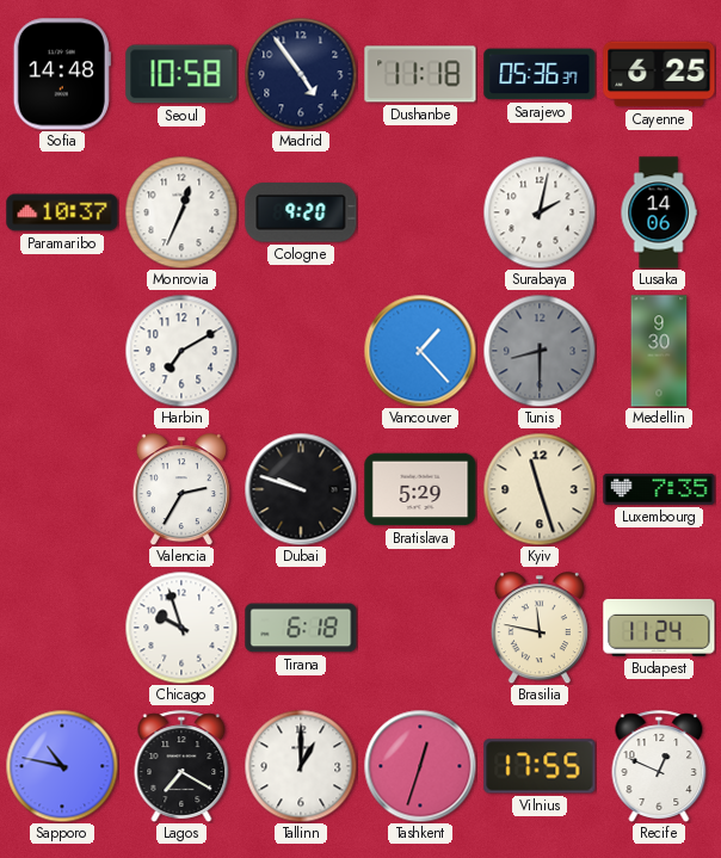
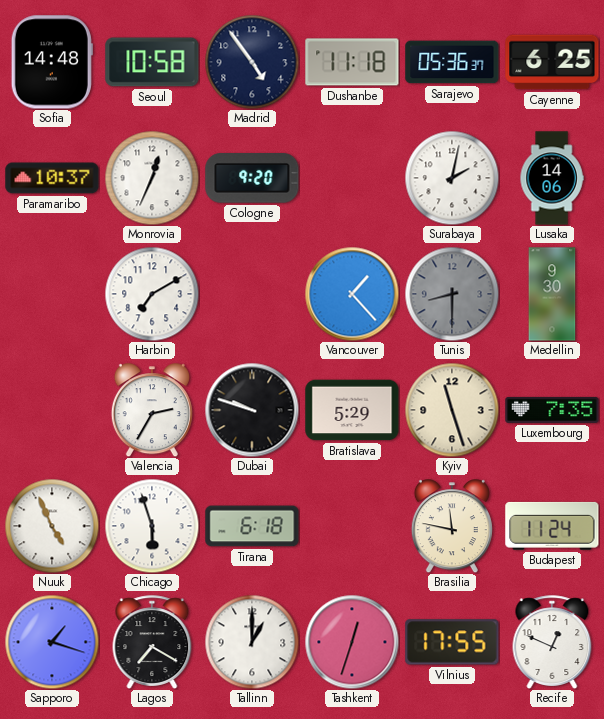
Nuuk: none -> 4:56 (52, 526)
Chicago: 9:57 -> 5:57 (152, 526)
Sapporo: 10:47 -> 1:18 (52, 642)
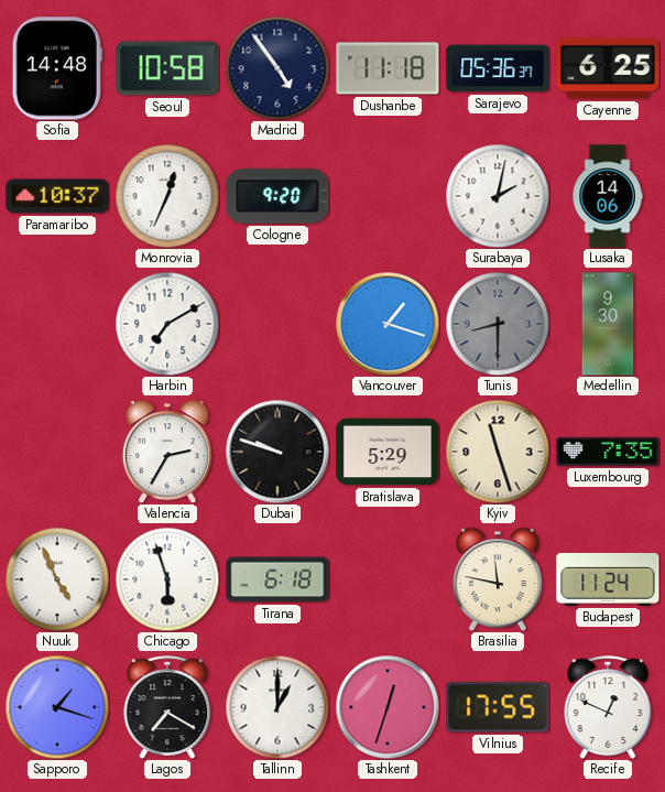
Vancouver: 1:23 -> 1:18 (388, 324)
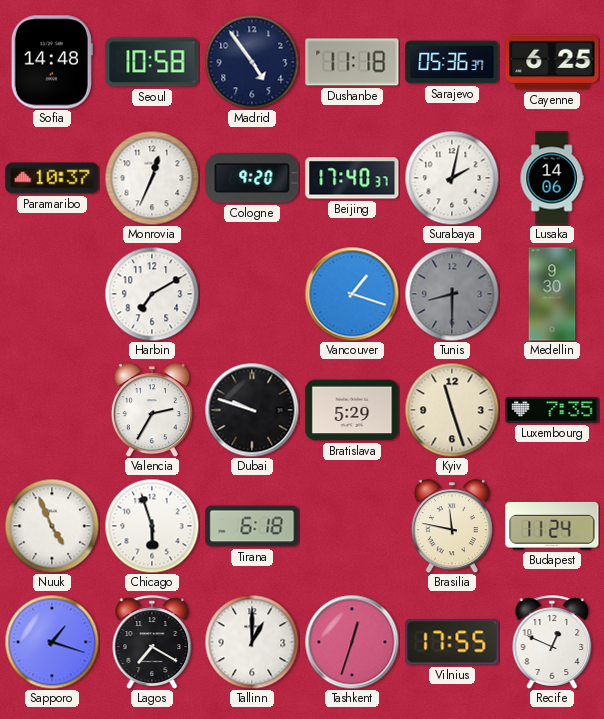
Beijing: none -> 17:40 (352, 178)
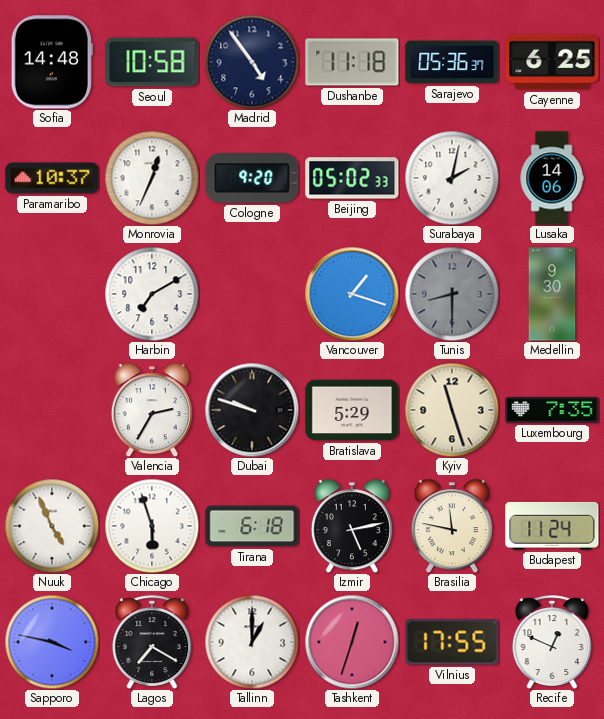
Beijing: 17:40 -> 05:02 (352, 178)
Izmir: none -> 5:13 (352, 526)
Sapporo: 1:18 -> 3:47 (52, 642)
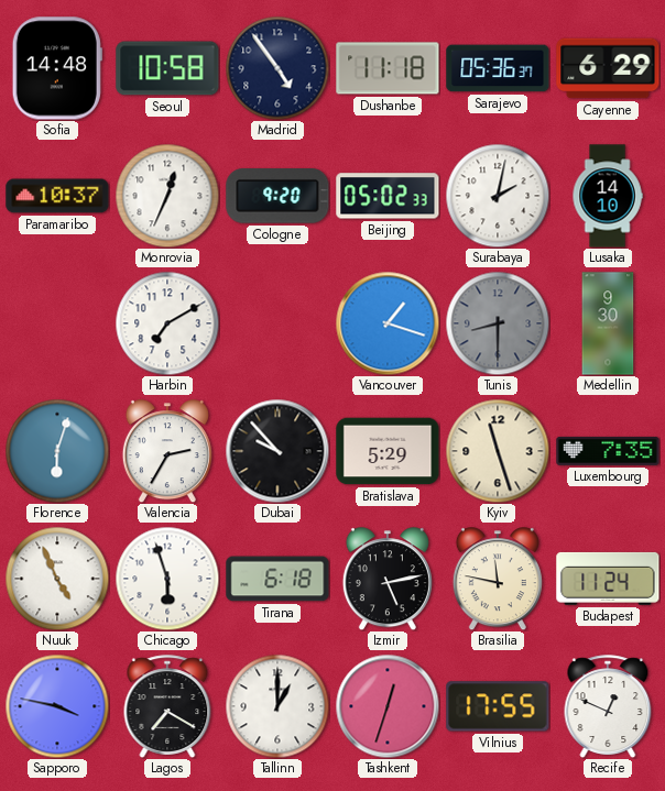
Cayenne: 6:25 -> 6:29 (608, 68)
Lusaka: 14:06 -> 14:10 (608, 196)
Florence: none -> 6:03 (57, 451)
Dubai: 9:48 -> 9:53 (277, 451)
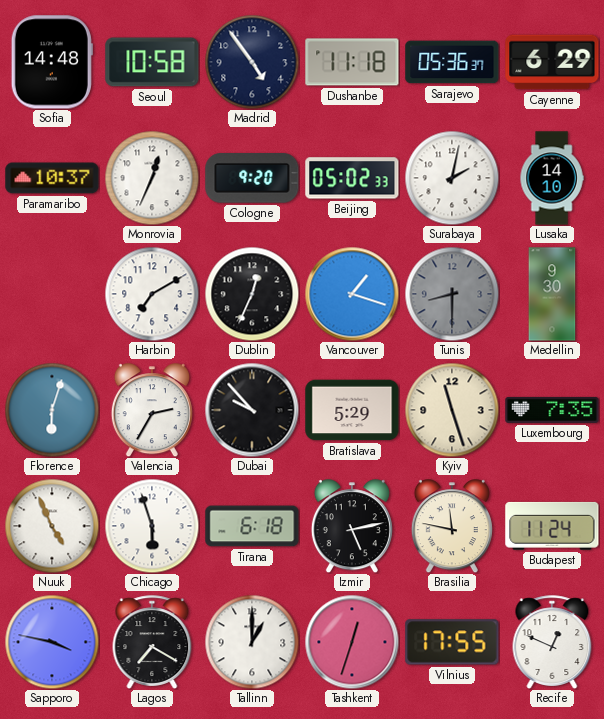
Dublin: none -> 12:34 (252, 294)
